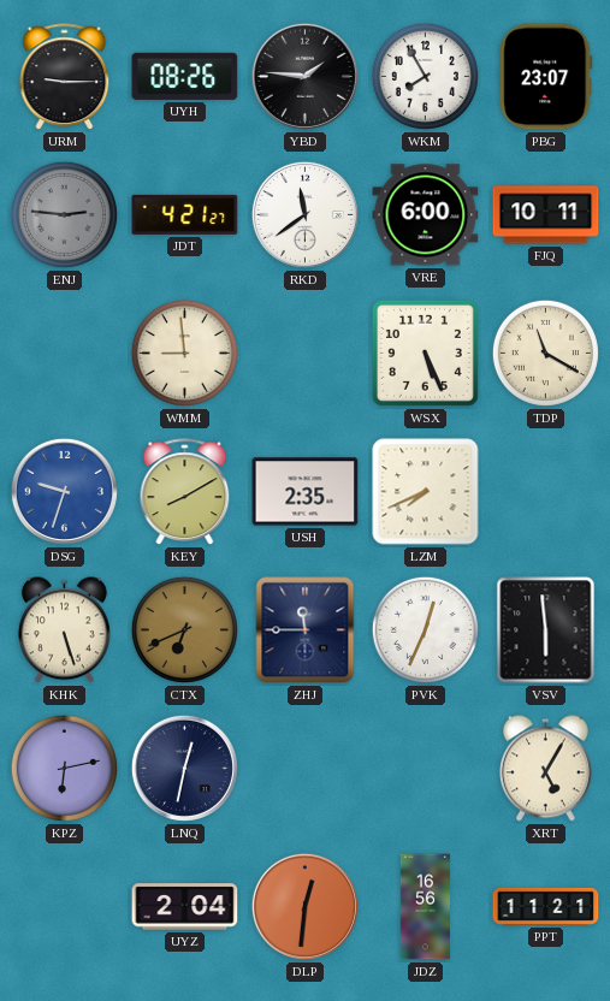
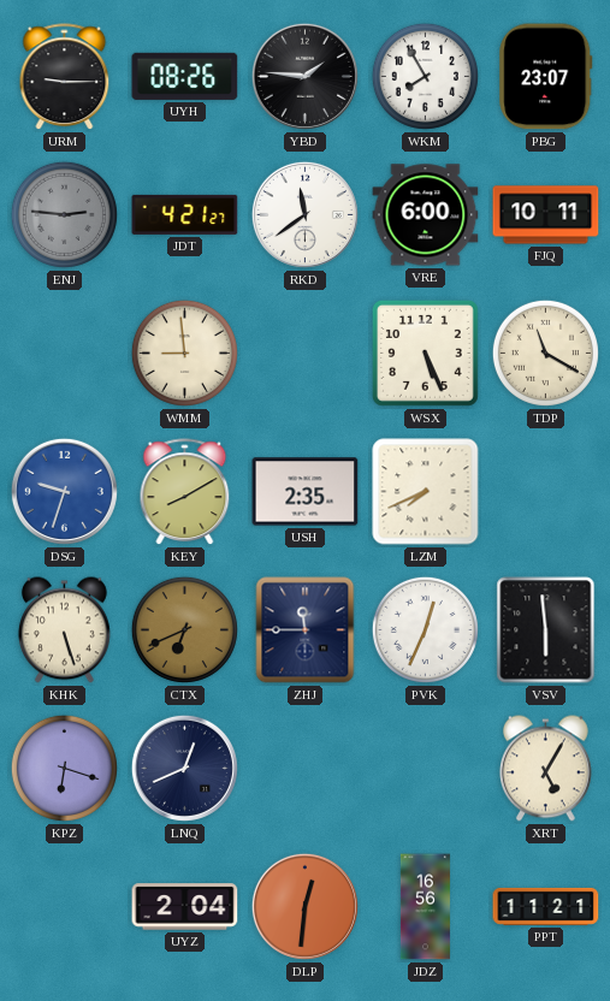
KPZ: 6:13 -> 6:18 (64, 768)
LNQ: 12:32 -> 12:41 (184, 768)
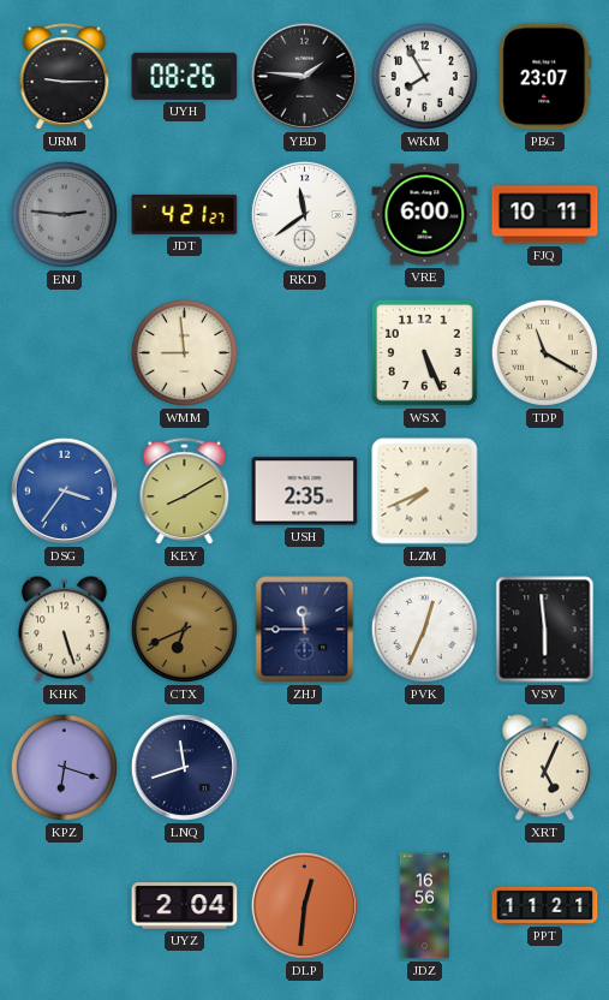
DSG: 9:33 -> 3:36 (64, 490)
LNQ: 12:41 -> 11:42 (184, 767)
XRT: 5:05 -> 5:04 (544, 768)
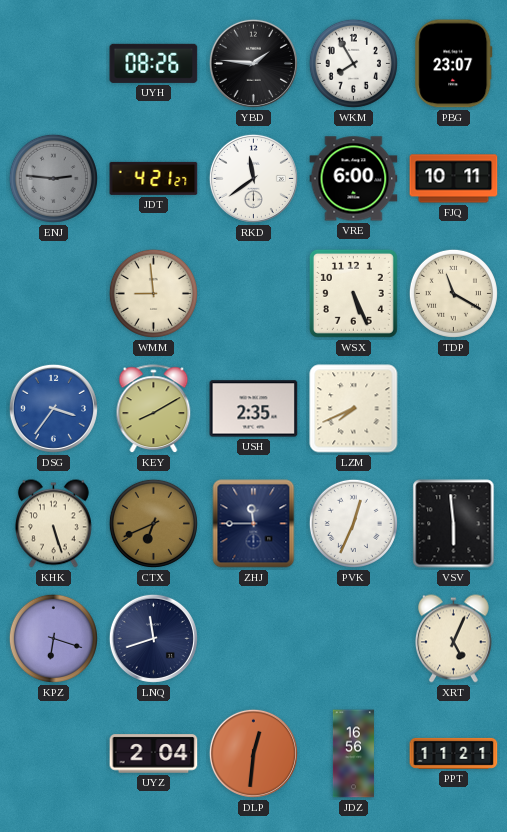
URM: 9:15 -> none (65, 77)
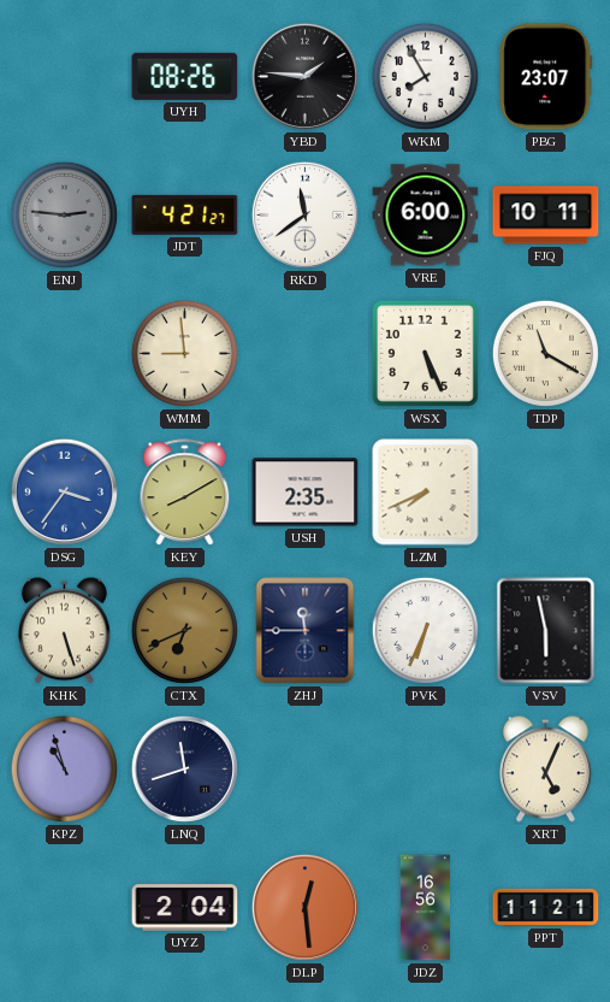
PVK: 12:34 -> 6:34 (425, 630)
VSV: 5:59 -> 5:58 (546, 631)
KPZ: 6:18 -> 10:57 (64, 768)
DLP: 12:31 -> 12:29 (304, 907)
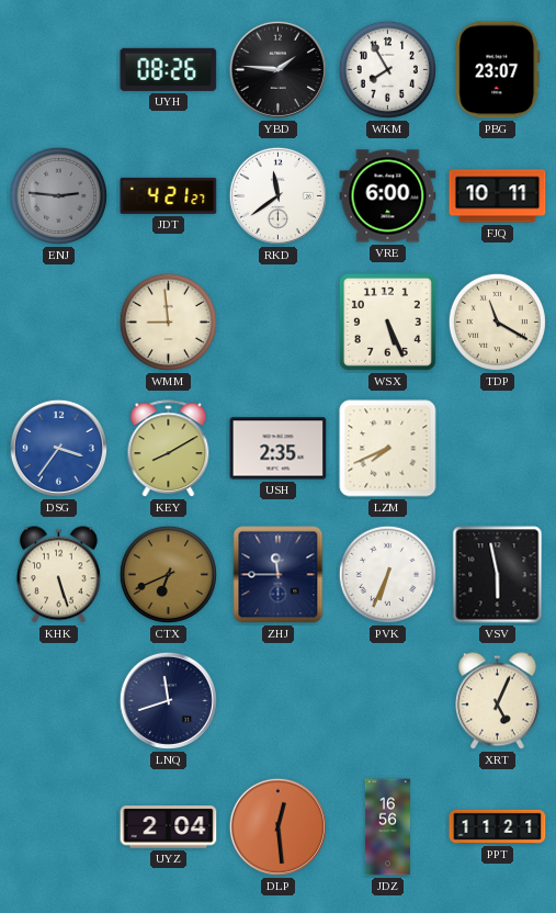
KPZ: 10:57 -> none (64, 768)
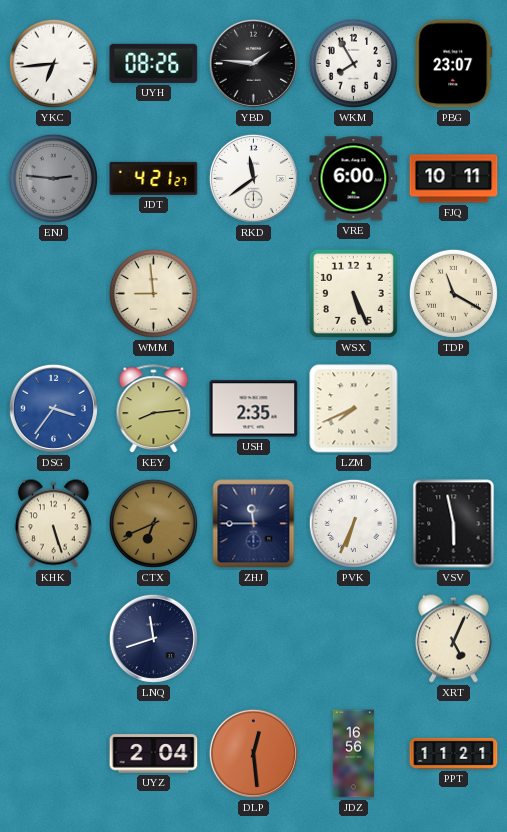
YKC: none -> 6:44 (53, 63)
KEY: 8:10 -> 8:14 (154, 409)
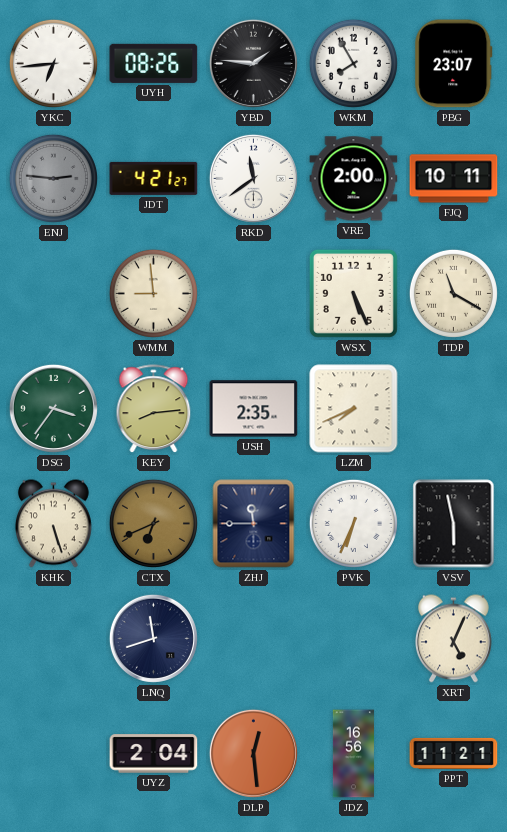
VRE: 6:00 -> 2:00 (354, 179)
DSG dial: blue -> green (53, 408)
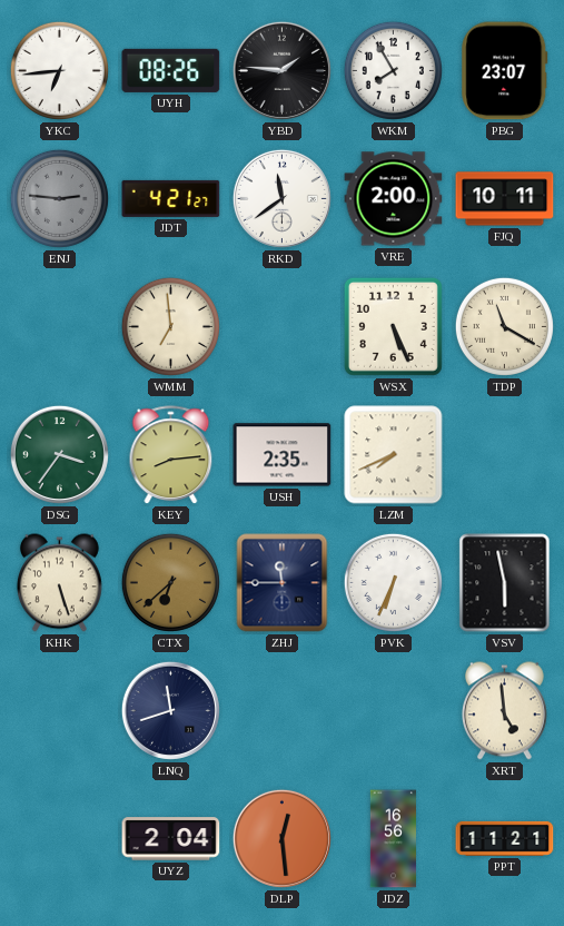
WMM: 8:59 -> 6:59 (170, 326)
CTX: 6:41 -> 6:38 (170, 582)
XRT: 5:04 -> 4:59 (504, 711)
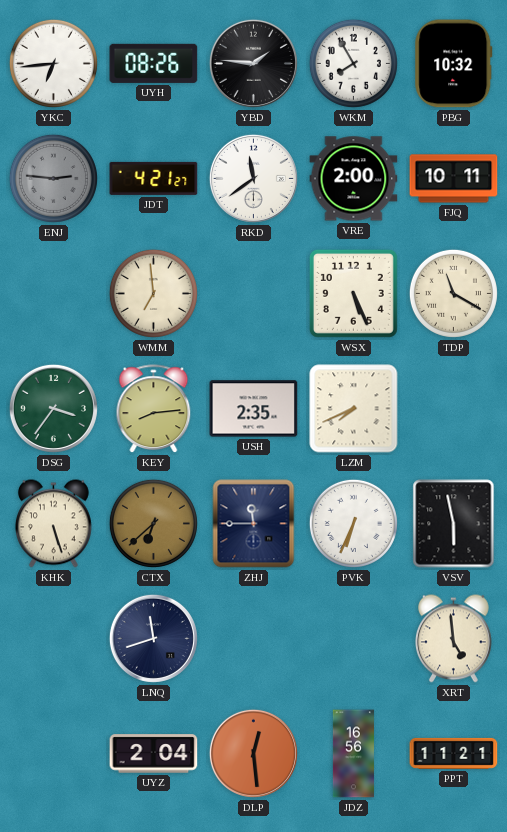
PBG: 23:07 -> 10:32 (454, 64)
